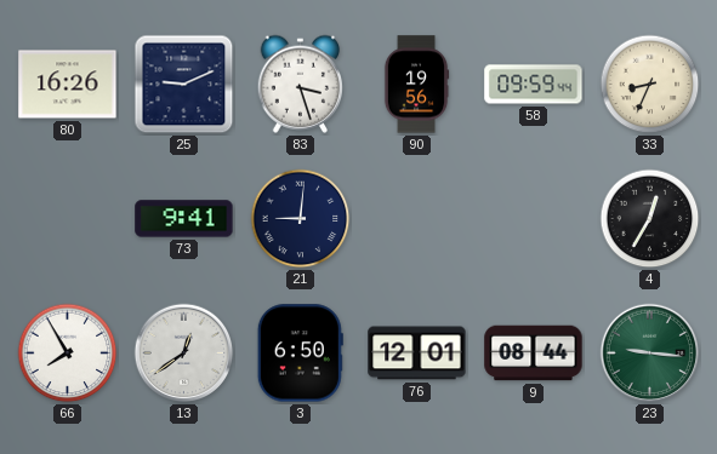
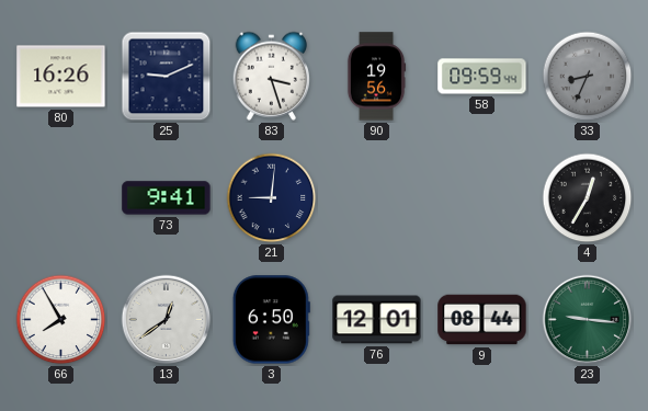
33 dial: cream -> grey (588, 77)
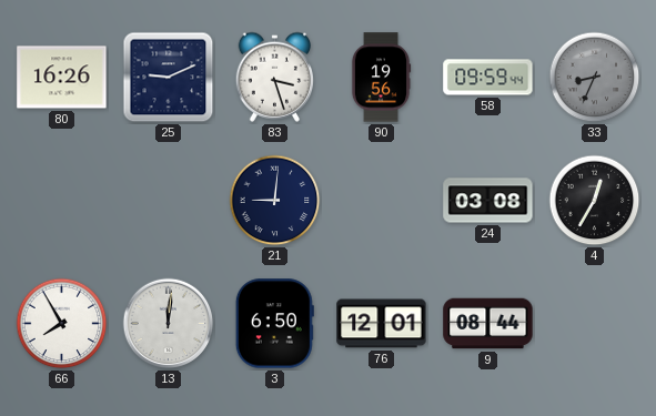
73: 9:41 -> none (167, 198)
24: none -> 03:08 (488, 201)
13: 12:39 -> 12:01 (169, 324)
23: 9:16 -> none (588, 320)
